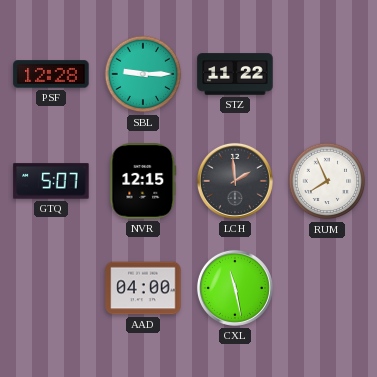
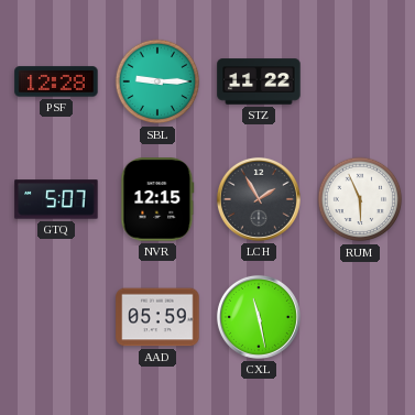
LCH: 1:59 -> 1:55 (259, 199)
RUM: 7:56 -> 5:56 (360, 199)
AAD: 04:00 -> 05:59 (157, 317)
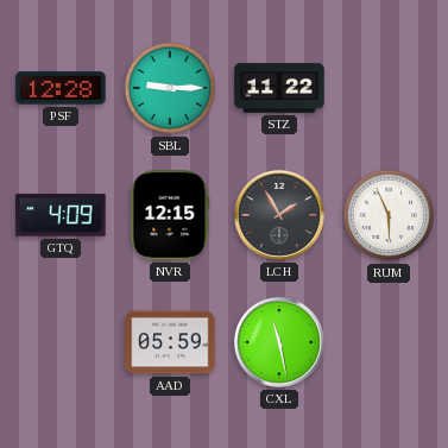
GTQ: 5:07 -> 4:09 (61, 215)
